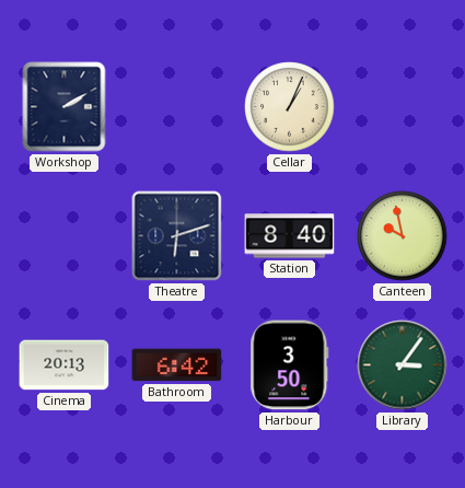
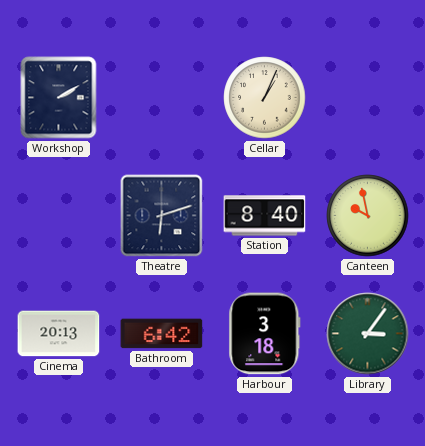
Harbour: 3:50 -> 3:18 (265, 334)
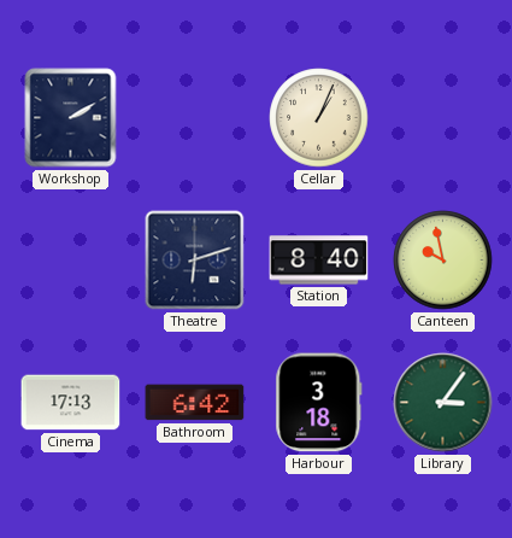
Cinema: 20:13 -> 17:13 (71, 403)
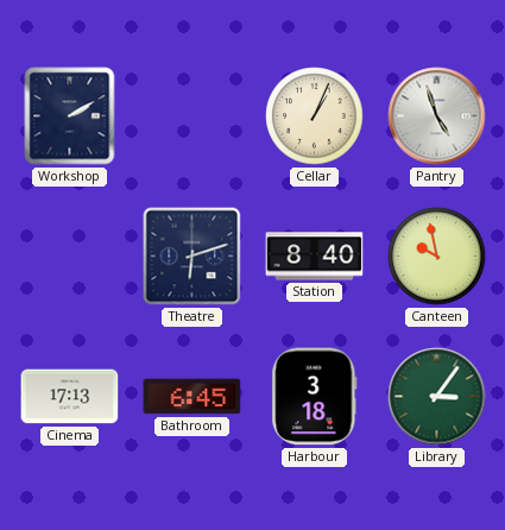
Pantry: none -> 4:57 (437, 116)
Bathroom: 6:42 -> 6:45 (192, 397)
